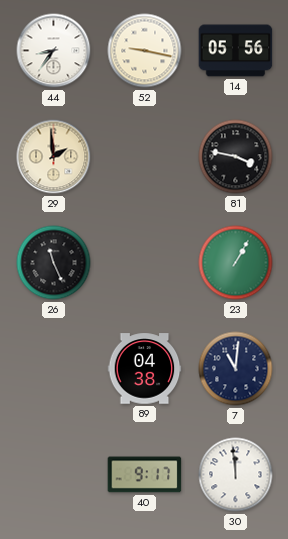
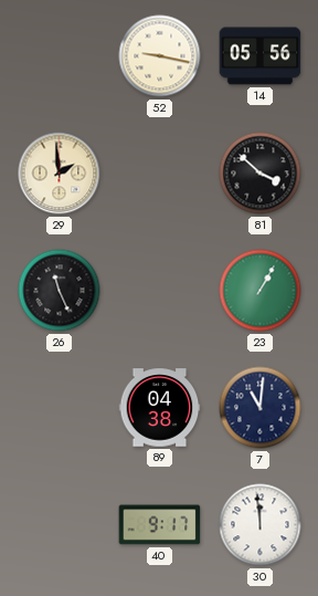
44: 8:36 -> none (54, 51)
81: 3:47 -> 3:52 (261, 174)
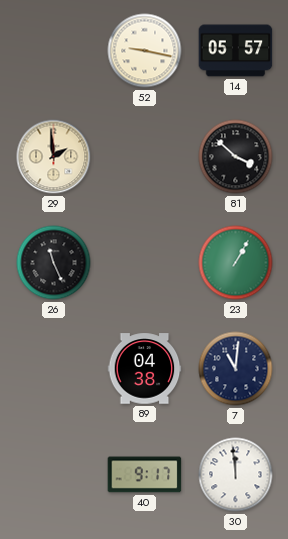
14: 05:56 -> 05:57 (236, 51)
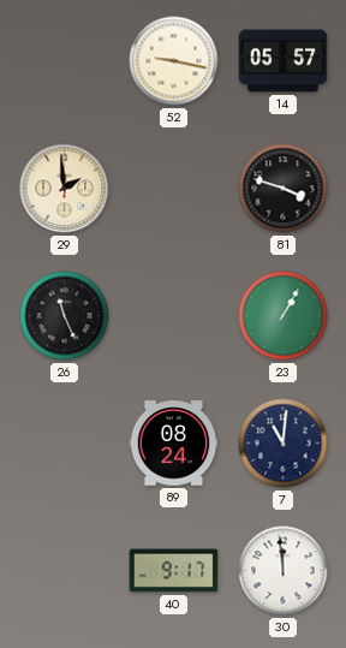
81: 3:52 -> 3:48 (284, 189)
89: 04:38 -> 08:24 (174, 444)
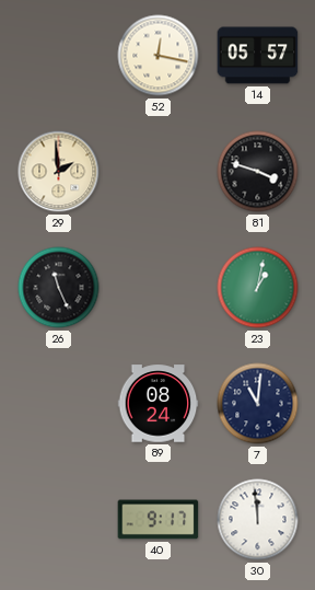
52: 9:17 -> 12:17 (159, 56)
23: 1:05 -> 1:02 (258, 288)
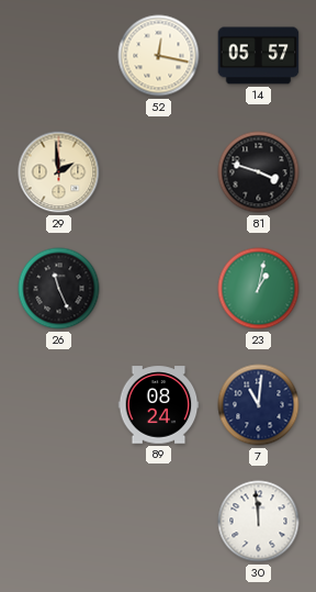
40: 9:17 -> none (159, 520)
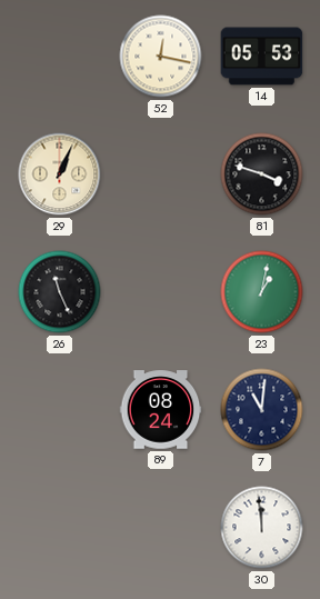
14: 05:57 -> 05:53 (262, 57)
29: 1:59 -> 1:04 (60, 174)
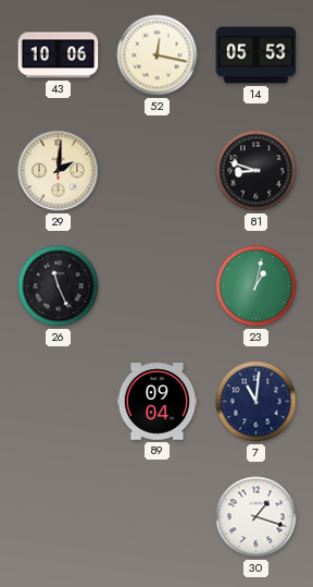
43: none -> 10:06 (59, 56)
29: 1:04 -> 2:01 (59, 171)
81: 3:48 -> 8:48 (256, 171)
89: 08:24 -> 09:04 (158, 402)
30: 11:59 -> 1:18 (256, 517)
